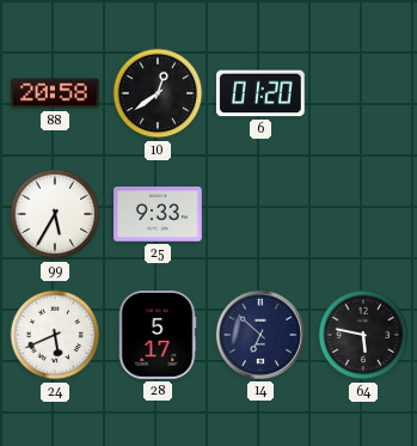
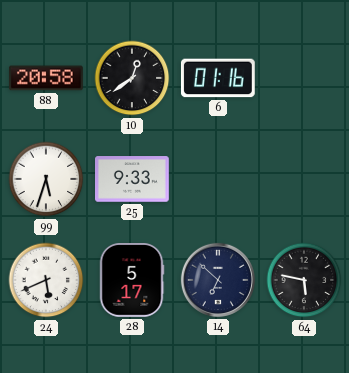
6: 01:20 -> 01:16 (218, 78)
99: 5:35 -> 5:33 (46, 179)
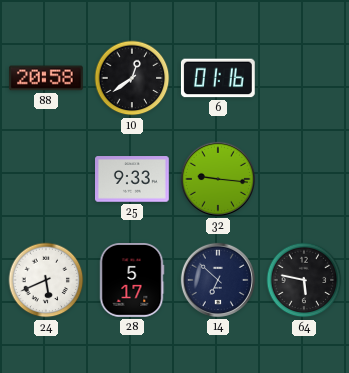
99: 5:33 -> none (46, 179)
32: none -> 9:16 (218, 179)
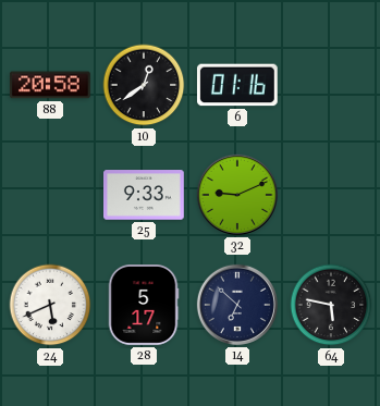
32: 9:16 -> 9:11 (237, 195)
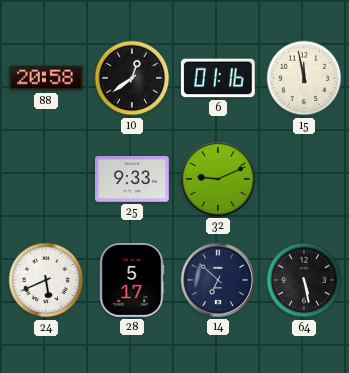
15: none -> 11:58 (304, 78)
64: 5:47 -> 5:28 (304, 280)
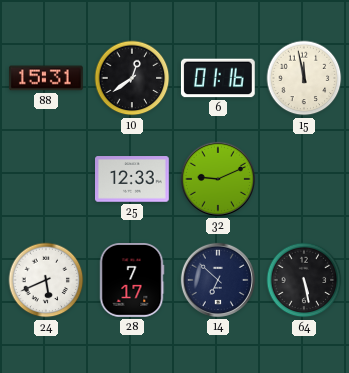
88: 20:58 -> 15:31 (46, 78)
25: 9:33 -> 12:33 (133, 179)
28: 5:17 -> 7:17 (132, 281)
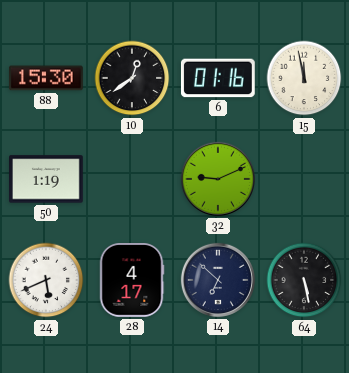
88: 15:31 -> 15:30 (46, 78)
50: none -> 1:19 (47, 179)
25: 12:33 -> none (133, 179)
28: 7:17 -> 4:17 (132, 281)
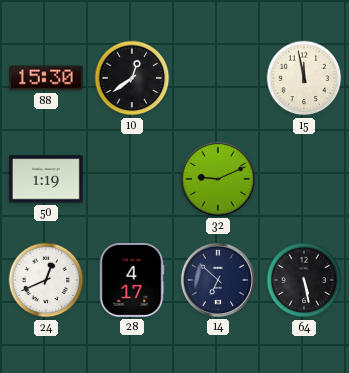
6: 01:16 -> none (218, 78)
24: 5:41 -> 12:41 (46, 280)
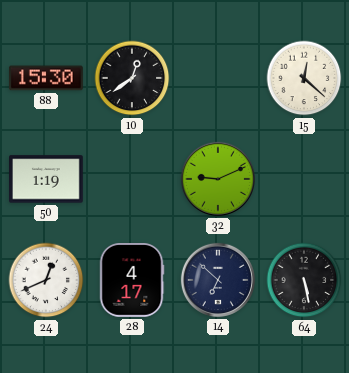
15: 11:58 -> 12:22 (304, 78)
